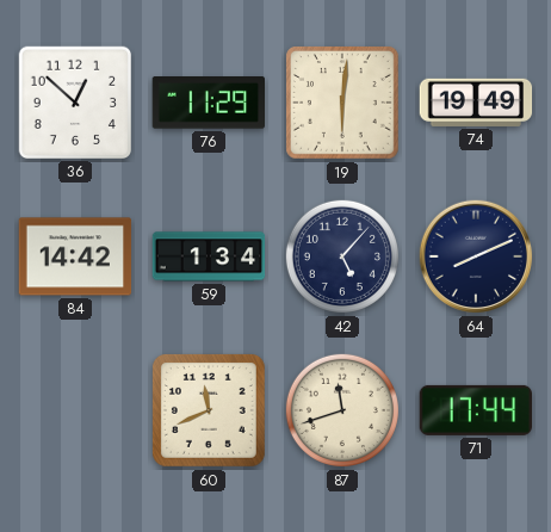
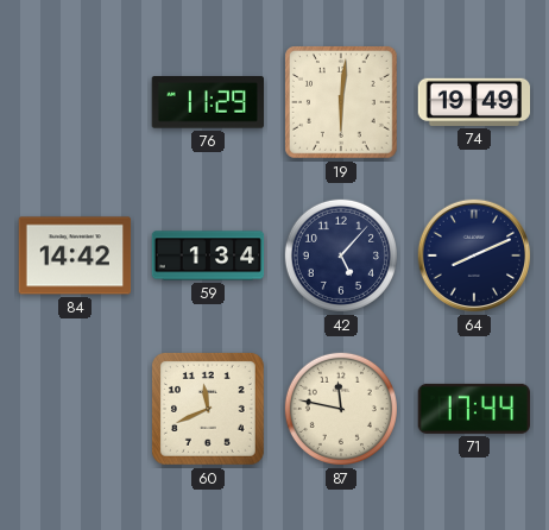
36: 12:52 -> none (74, 101)
87: 11:42 -> 11:47 (341, 409)
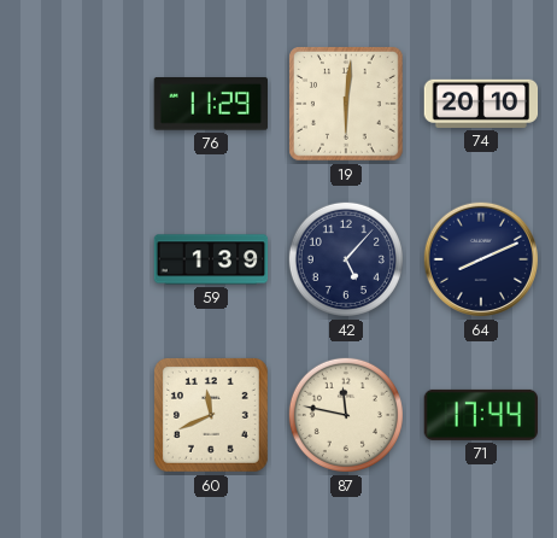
74: 19:49 -> 20:10 (481, 104)
84: 14:42 -> none (75, 255)
59: 1:34 -> 1:39 (211, 259)
